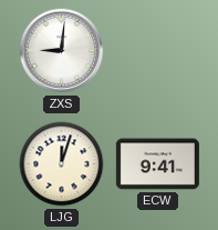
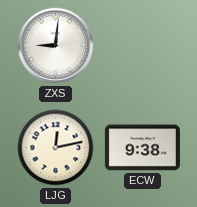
LJG: 12:03 -> 12:13 (56, 148)
ECW: 9:41 -> 9:38 (142, 148)
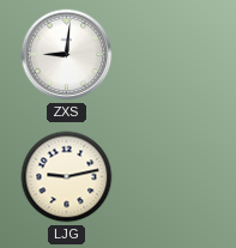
LJG: 12:13 -> 9:13 (67, 177)
ECW: 9:38 -> none (142, 148)
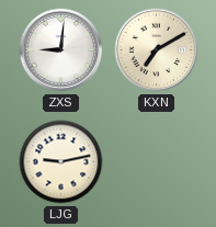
KXN: none -> 7:10 (157, 50)
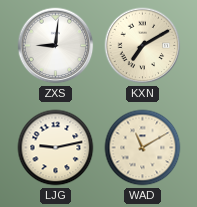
WAD: none -> 11:10 (143, 148)
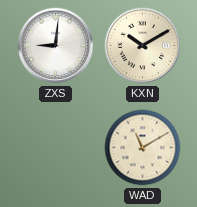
KXN: 7:10 -> 10:10 (143, 46)
LJG: 9:13 -> none (56, 148)
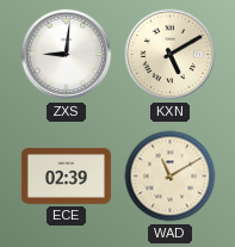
KXN: 10:10 -> 5:10 (171, 55)
ECE: none -> 02:39 (66, 175)
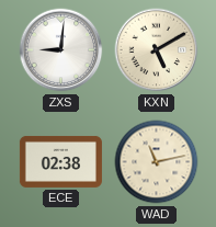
ECE: 02:39 -> 02:38 (60, 161)
WAD: 11:10 -> 11:13 (157, 162)
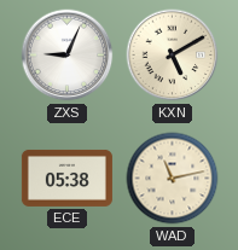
ZXS: 9:01 -> 9:04 (68, 56)
ECE: 02:38 -> 05:38 (66, 178)
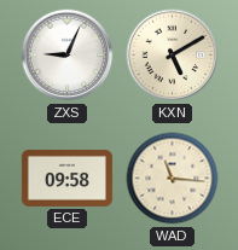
ECE: 05:38 -> 09:58 (66, 178)
WAD: 11:13 -> 11:16 (173, 179)
